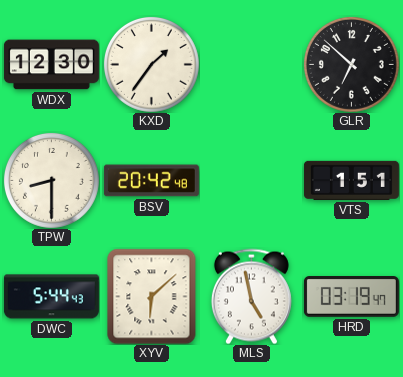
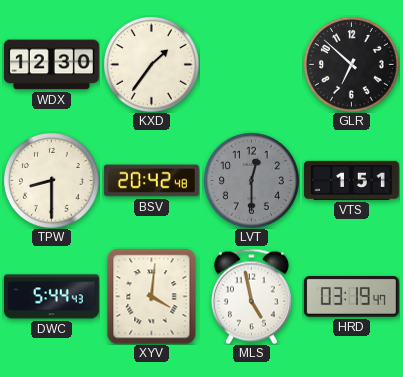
LVT: none -> 12:30 (251, 180)
XYV: 6:08 -> 4:01 (152, 296)
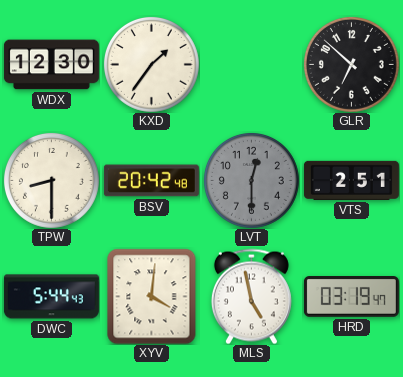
VTS: 1:51 -> 2:51 (351, 180)
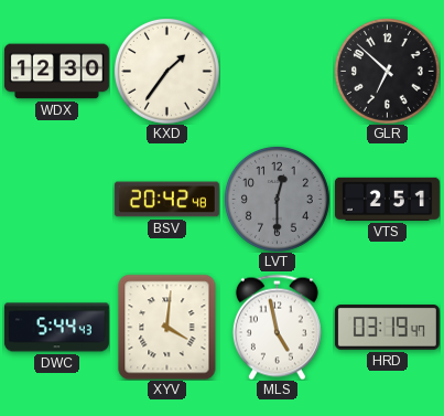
TPW: 8:30 -> none (51, 180)
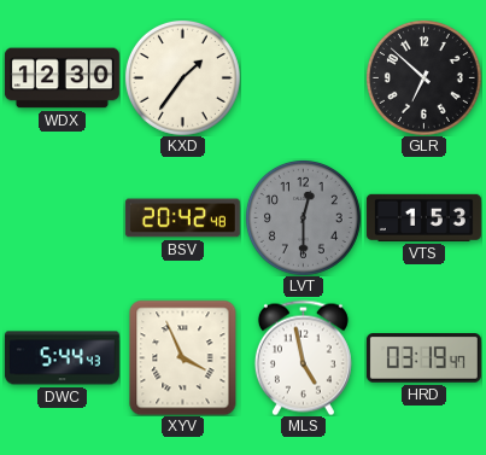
VTS: 2:51 -> 1:53 (423, 217)
XYV: 4:01 -> 3:56 (183, 357)
